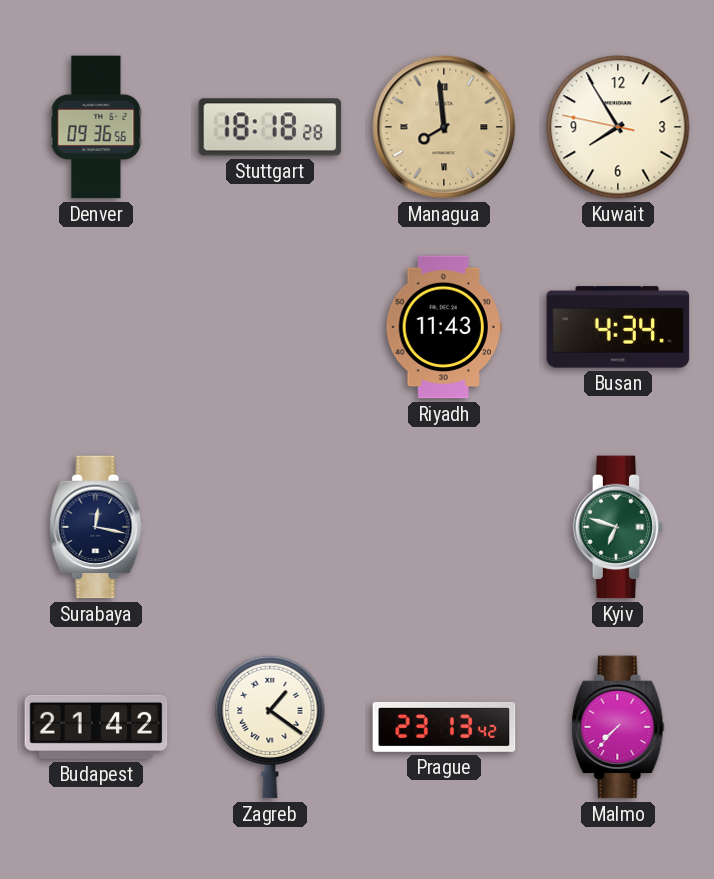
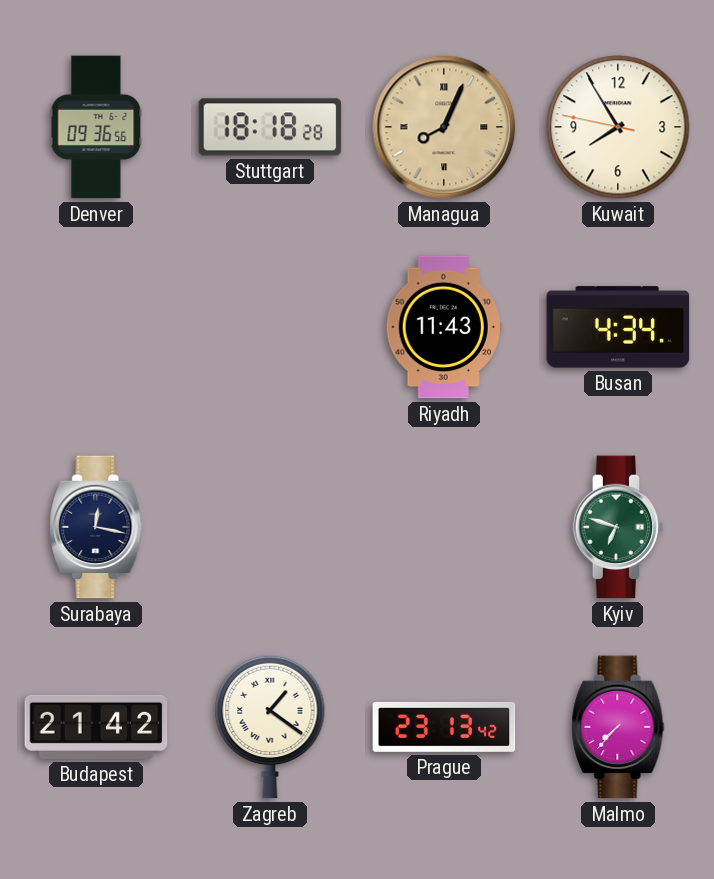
Managua: 7:59 -> 8:04 (444, 127)
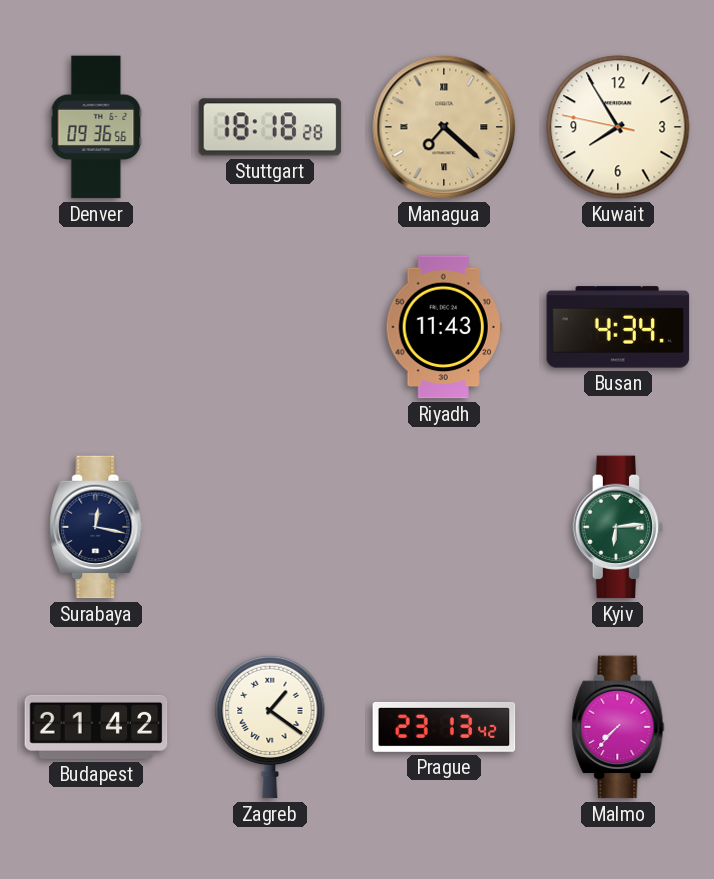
Managua: 8:04 -> 7:22 (444, 127)
Kyiv: 6:48 -> 6:14 (618, 527)
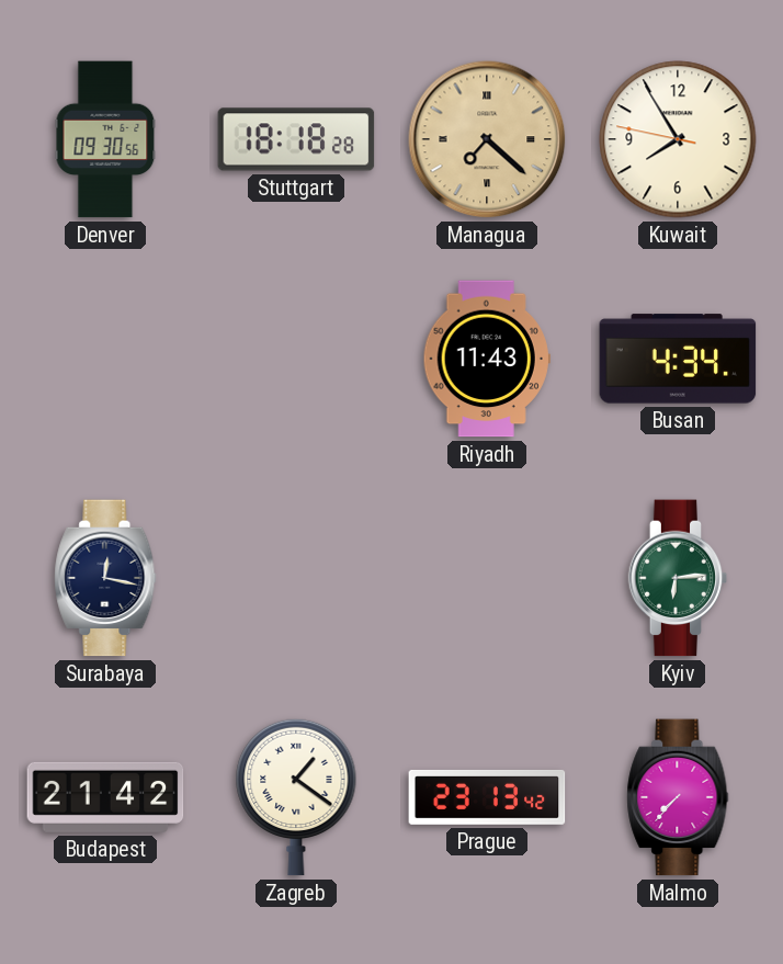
Denver: 09:36 -> 09:30 (105, 139)
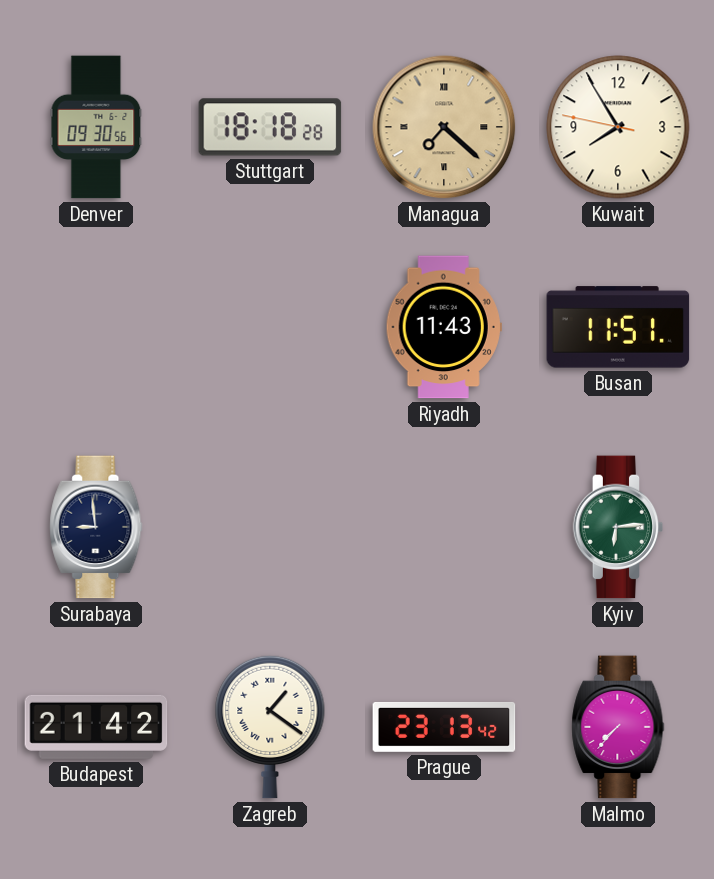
Busan: 4:34 -> 11:51 (618, 327)
Surabaya: 12:17 -> 8:59 (96, 527)
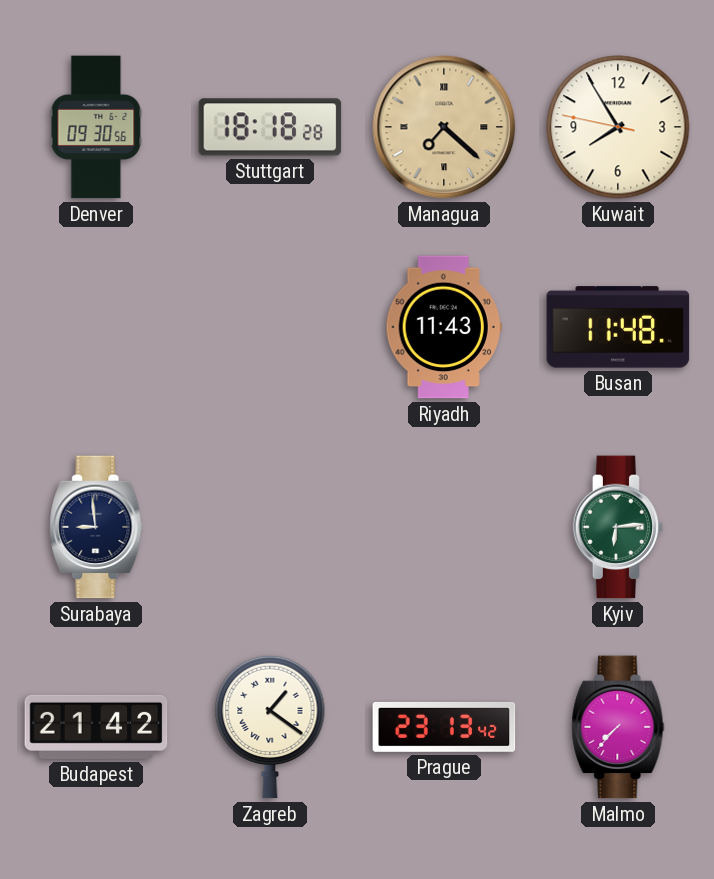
Busan: 11:51 -> 11:48 (618, 327)
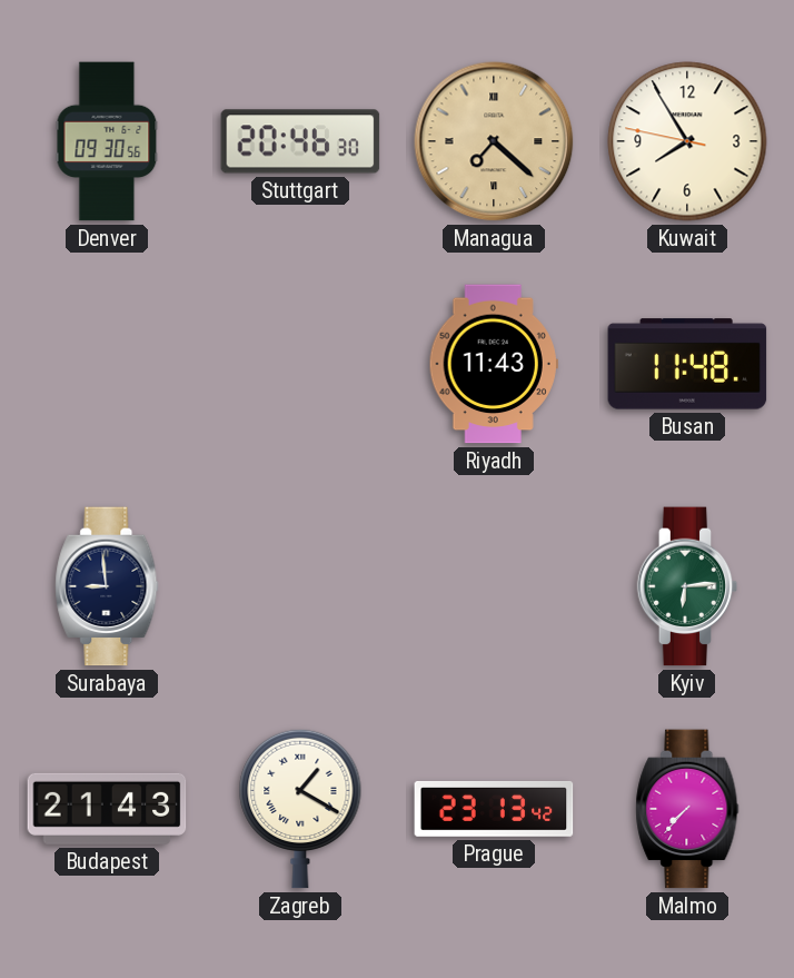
Stuttgart: 18:18 -> 20:46 (300, 141)
Budapest: 21:42 -> 21:43 (107, 809)
Zagreb: 1:21 -> 1:20 (300, 809)
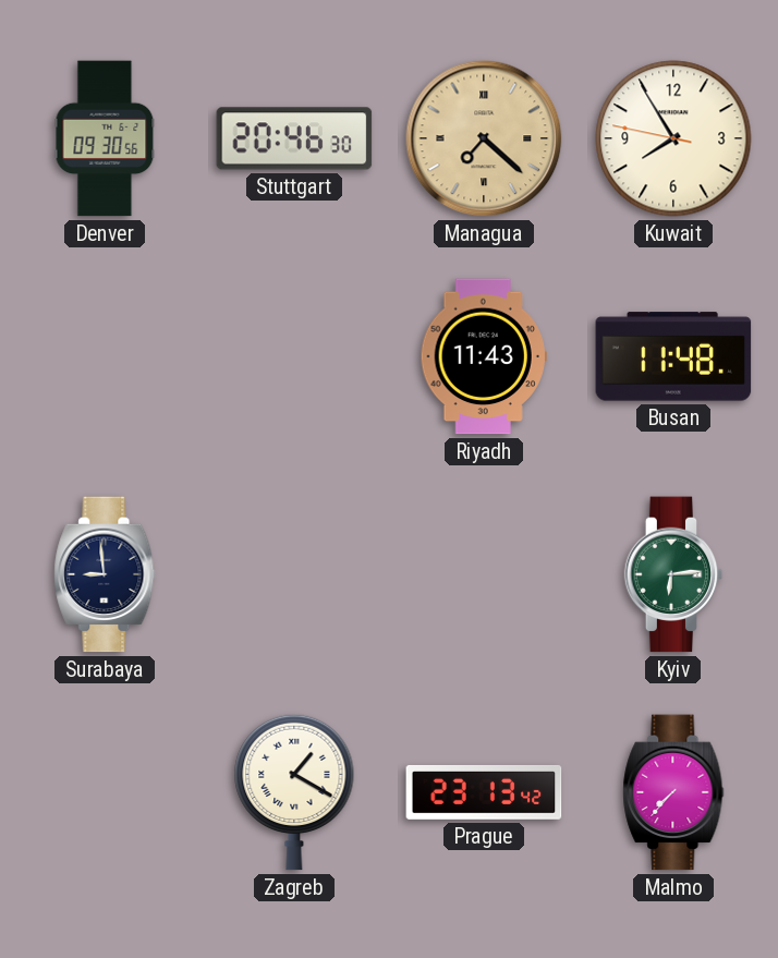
Budapest: 21:43 -> none (107, 809)
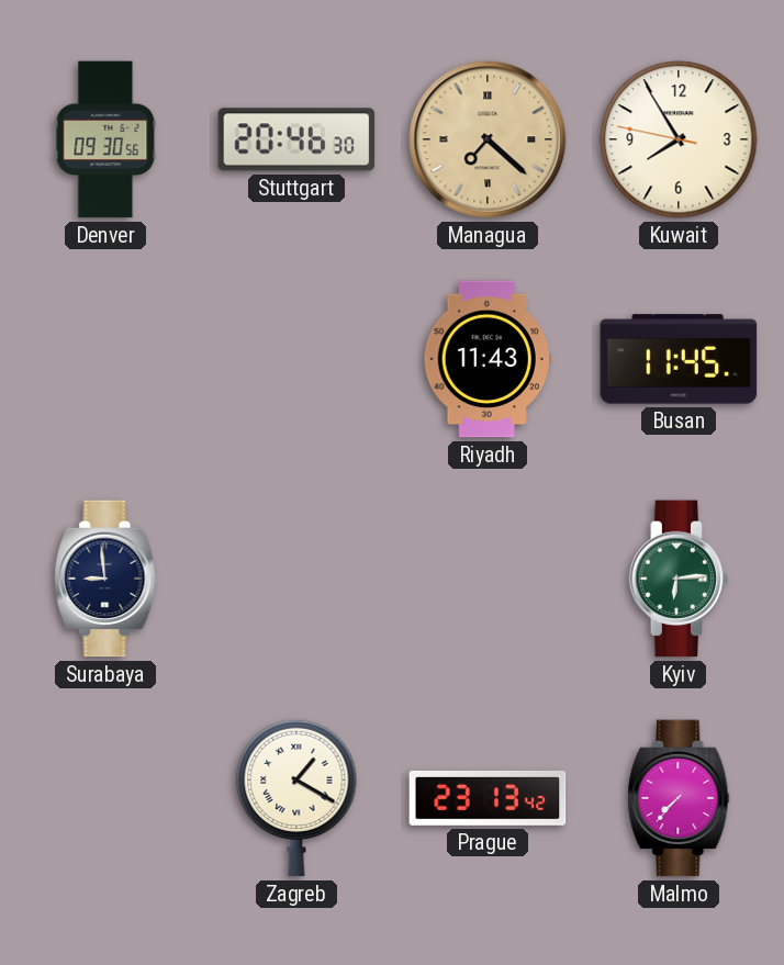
Busan: 11:48 -> 11:45 (679, 359)
